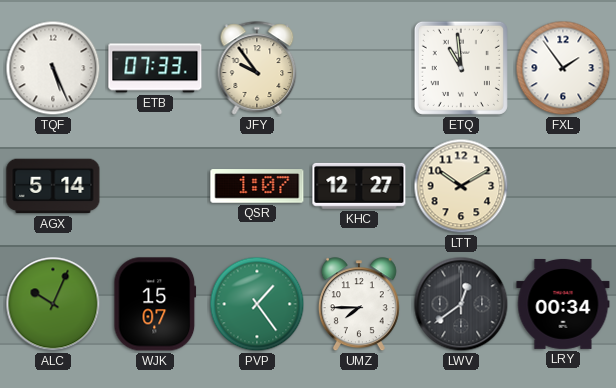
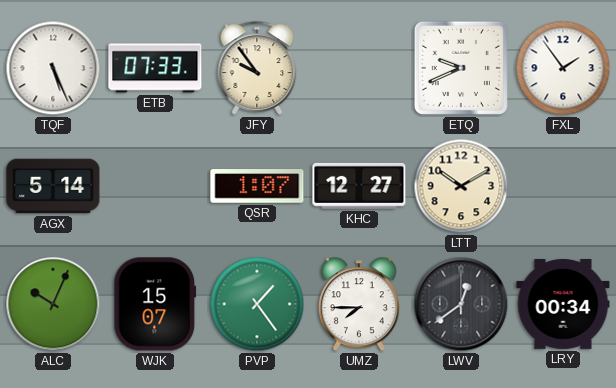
ETQ: 10:59 -> 9:41 (461, 68)
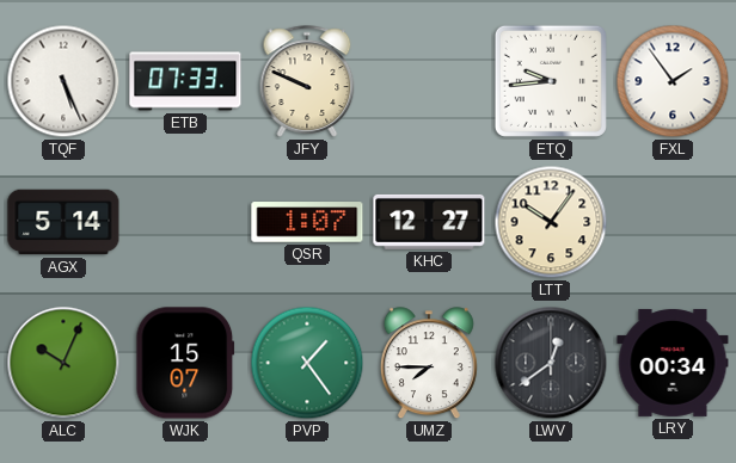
JFY: 9:54 -> 9:49 (307, 81)
ETQ: 9:41 -> 9:44 (551, 81)
LTT: 10:10 -> 10:06 (551, 222)
